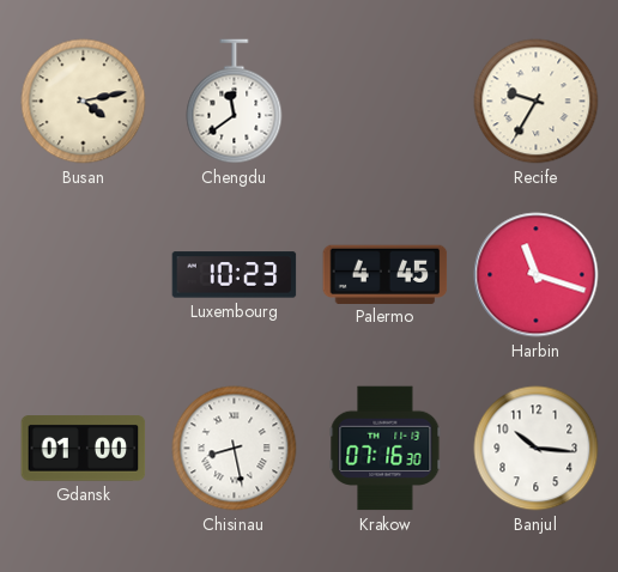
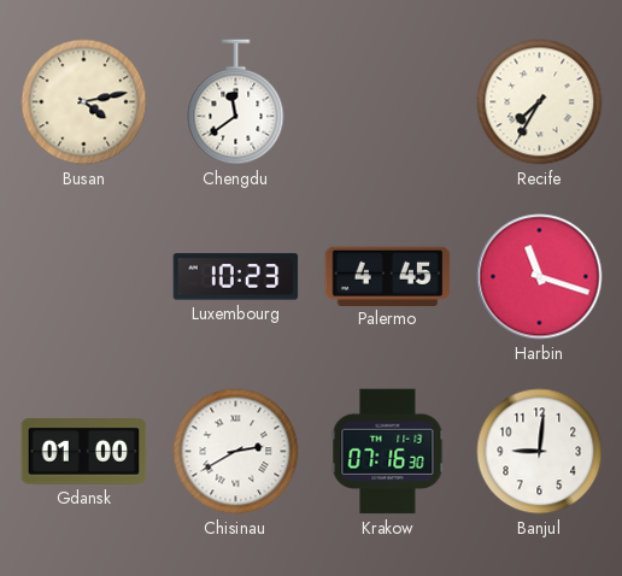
Recife: 9:35 -> 7:35 (540, 102)
Chisinau: 8:28 -> 2:40 (236, 452)
Banjul: 10:16 -> 9:01 (540, 452)
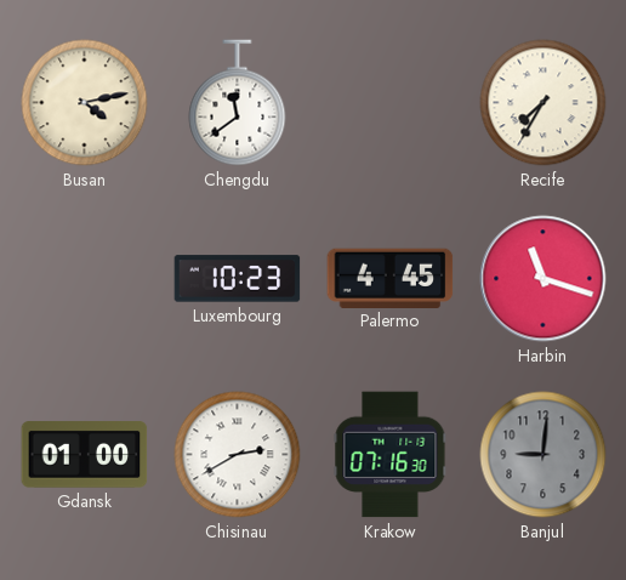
Banjul dial: white -> grey (544, 455)
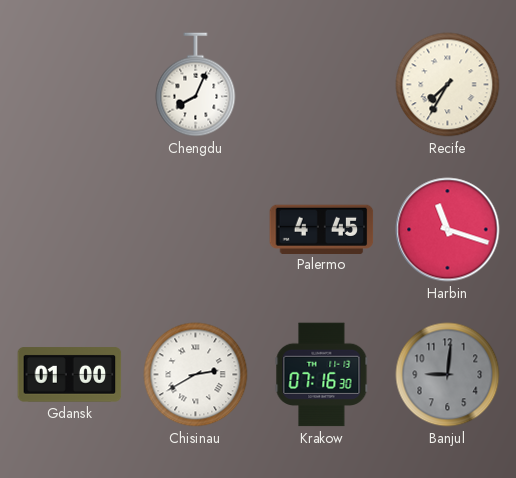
Busan: 4:13 -> none (85, 103)
Chengdu: 11:39 -> 8:04 (196, 85)
Luxembourg: 10:23 -> none (238, 279)
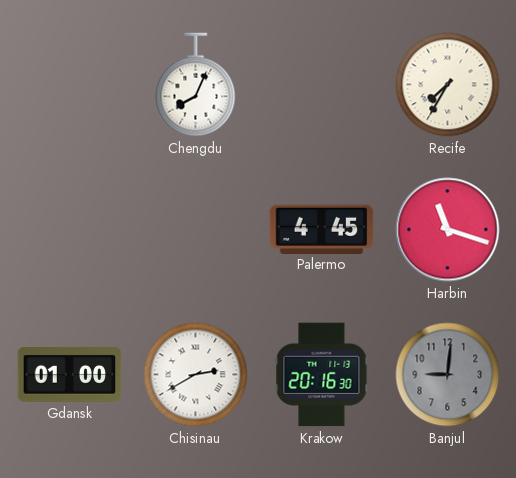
Krakow: 07:16 -> 20:16 (322, 375)
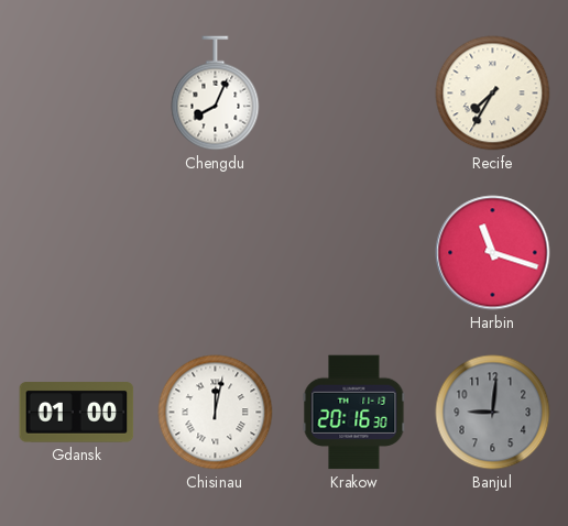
Palermo: 4:45 -> none (322, 229)
Chisinau: 2:40 -> 12:02 (216, 413)
